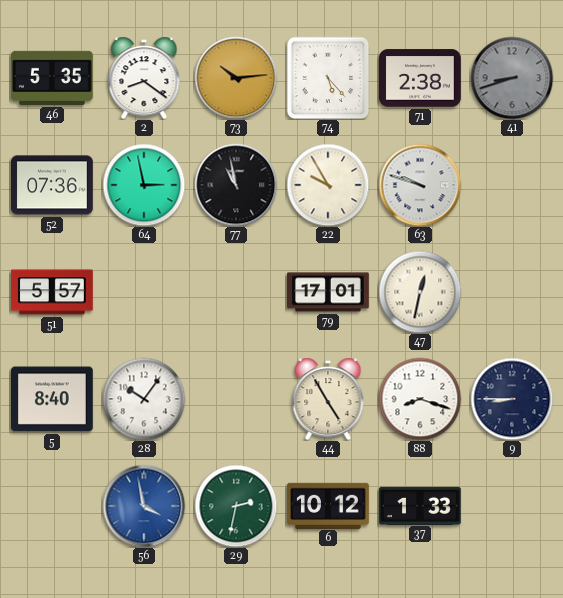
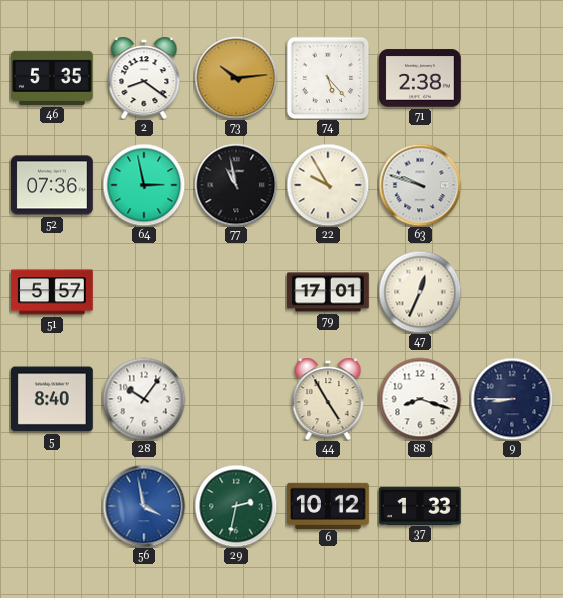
41: 8:42 -> none (512, 78)
47: 12:32 -> 12:34 (420, 292)
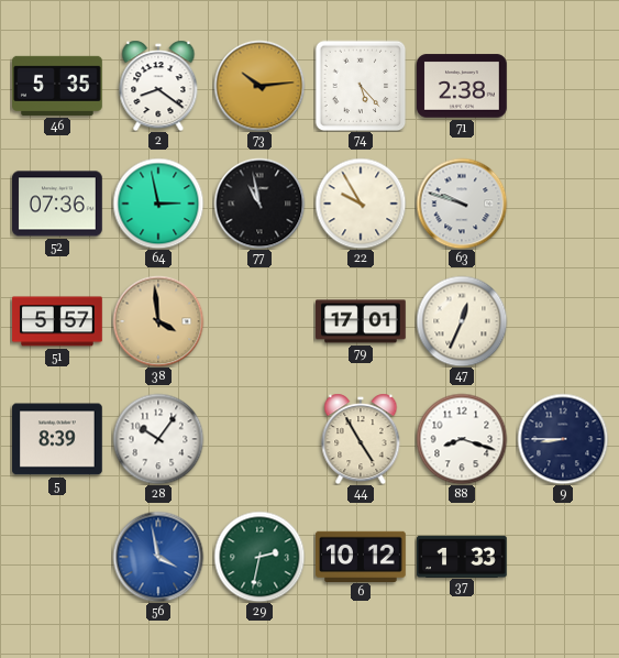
38: none -> 3:59 (158, 321)
5: 8:40 -> 8:39 (58, 439)
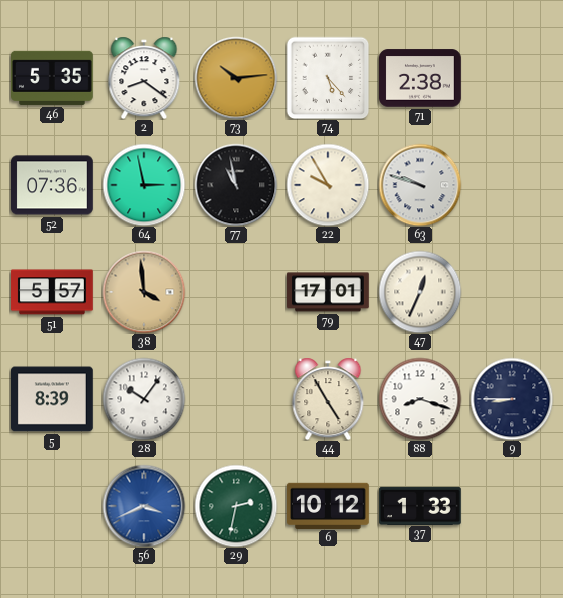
56: 3:58 -> 3:41 (144, 506)
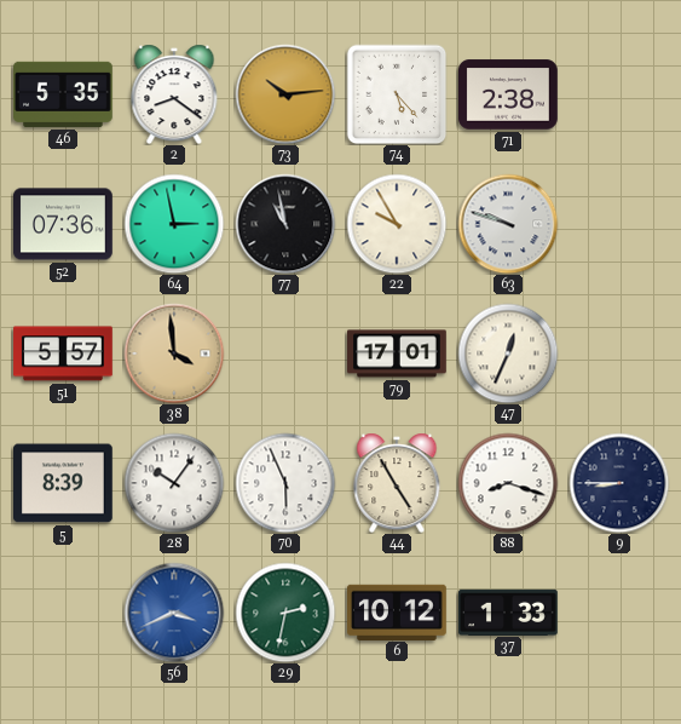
70: none -> 5:56 (285, 483)
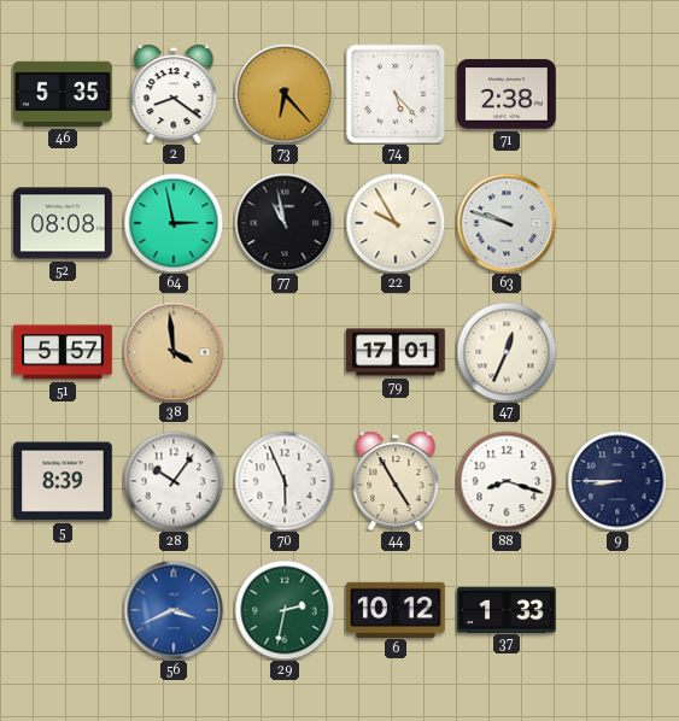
73: 10:14 -> 6:23 (285, 94)
52: 07:36 -> 08:08 (64, 223)
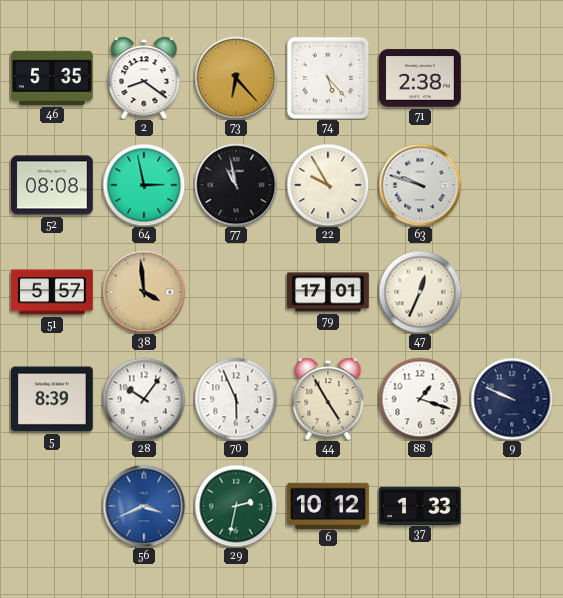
88: 8:18 -> 1:18 (420, 399)
9: 8:45 -> 9:49 (512, 399)
